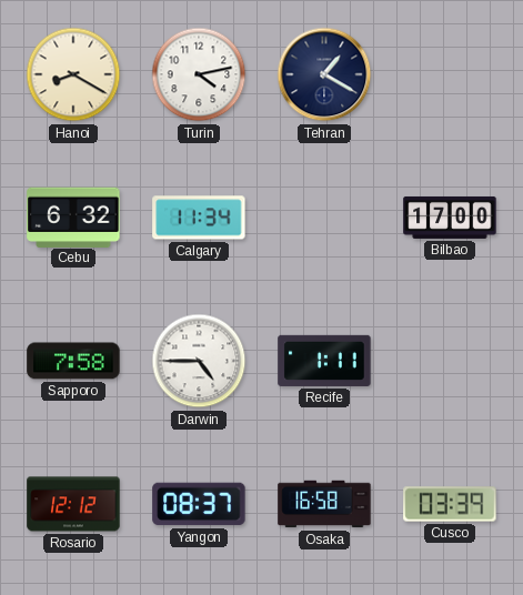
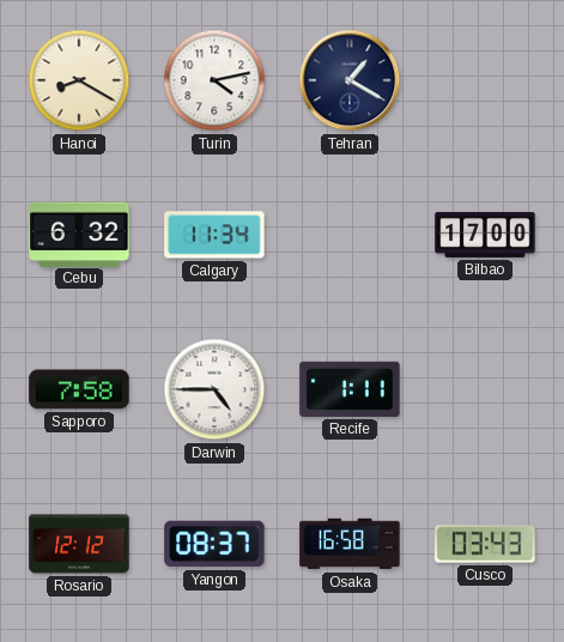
Cusco: 03:39 -> 03:43 (485, 544)
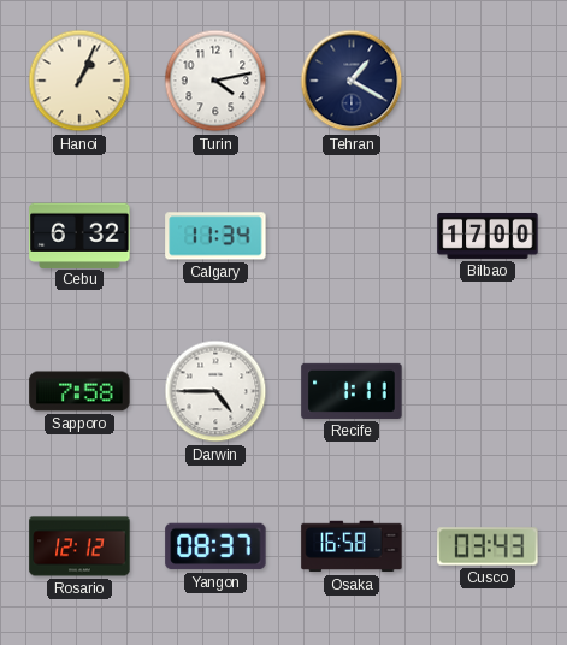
Hanoi: 8:20 -> 1:04 (79, 81)
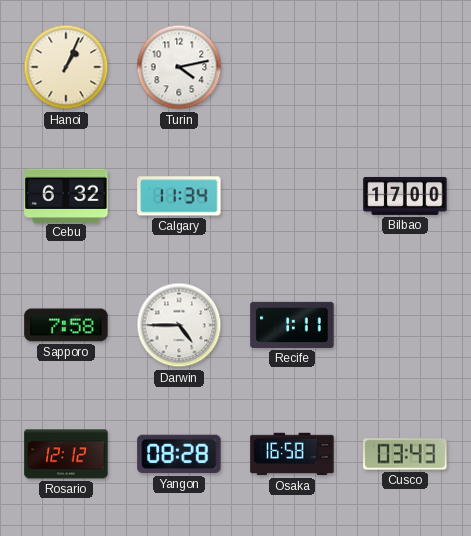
Tehran: 1:20 -> none (352, 81)
Yangon: 08:37 -> 08:28 (179, 454)
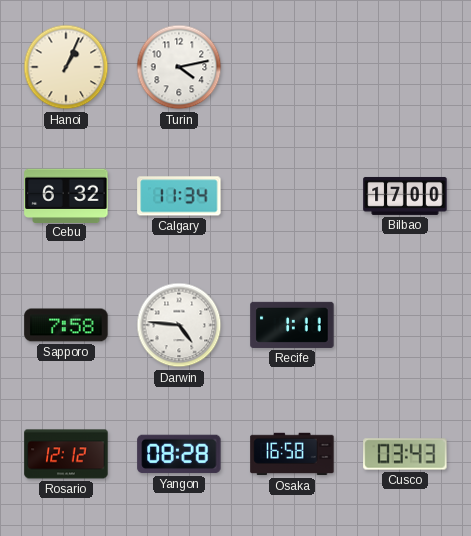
Darwin: 4:45 -> 4:46 (179, 325)
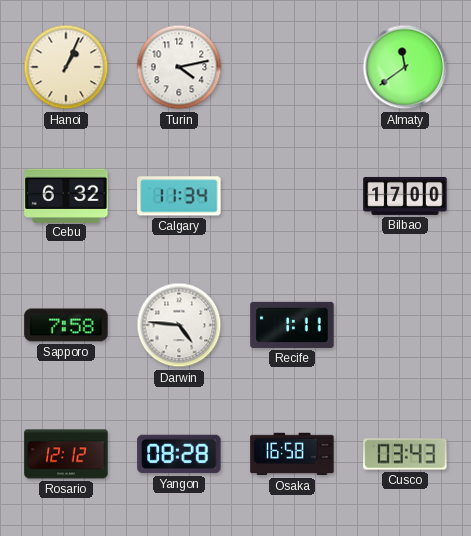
Almaty: none -> 11:39 (405, 67)
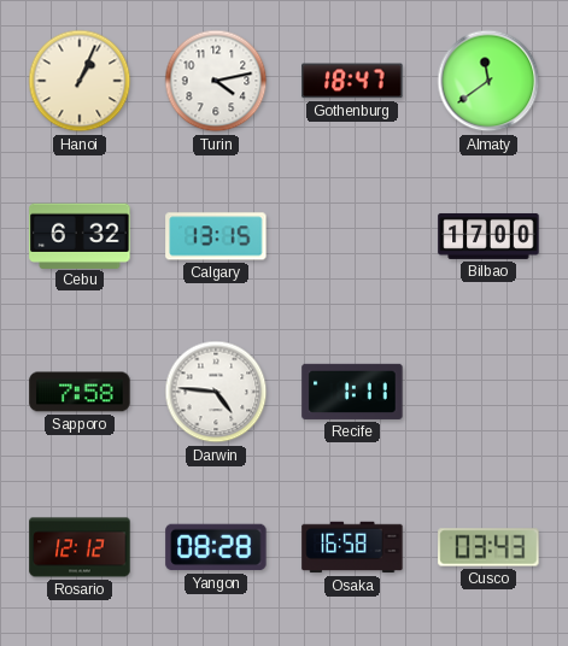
Gothenburg: none -> 18:47 (352, 81)
Calgary: 11:34 -> 13:15 (216, 236)
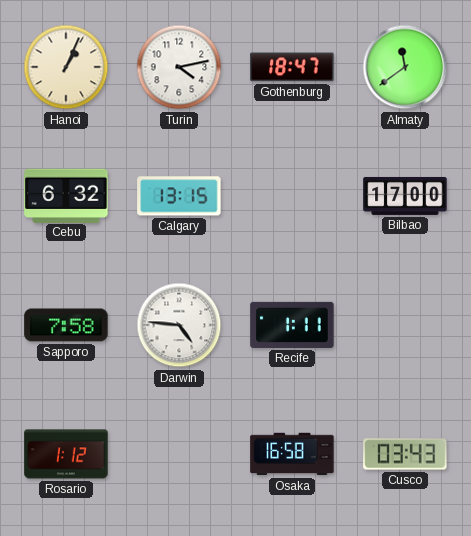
Rosario: 12:12 -> 1:12 (66, 454)
Yangon: 08:28 -> none (216, 547)
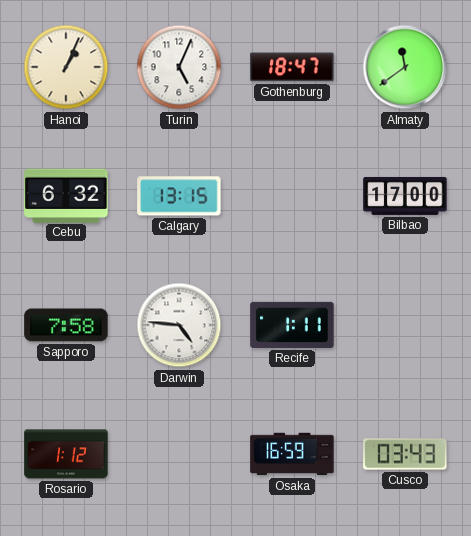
Turin: 4:13 -> 5:04 (179, 67)
Osaka: 16:58 -> 16:59 (292, 454)
